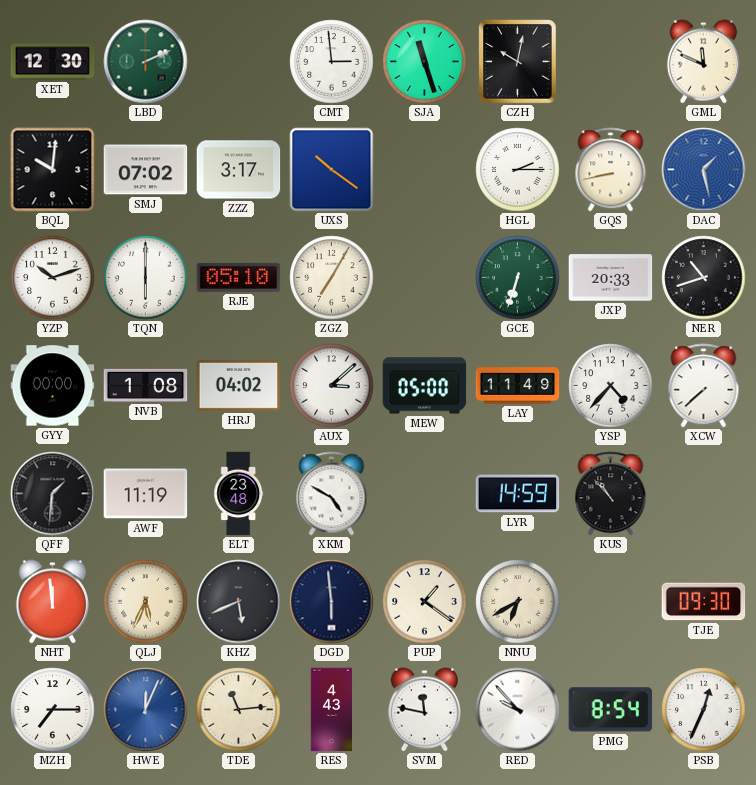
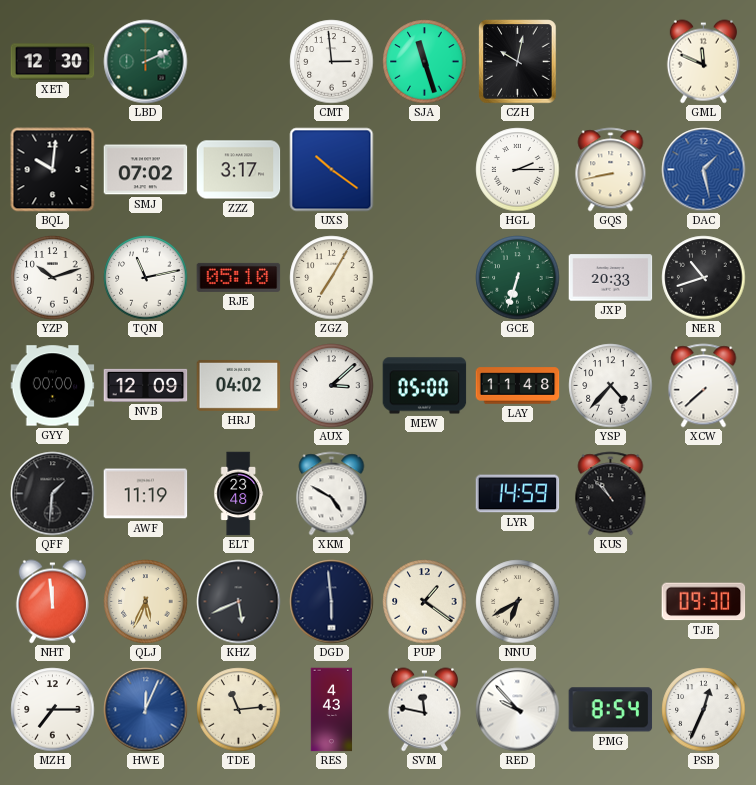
TQN: 6:00 -> 11:13 (146, 278)
NVB: 1:08 -> 12:09 (146, 385)
LAY: 11:49 -> 11:48 (518, 386)
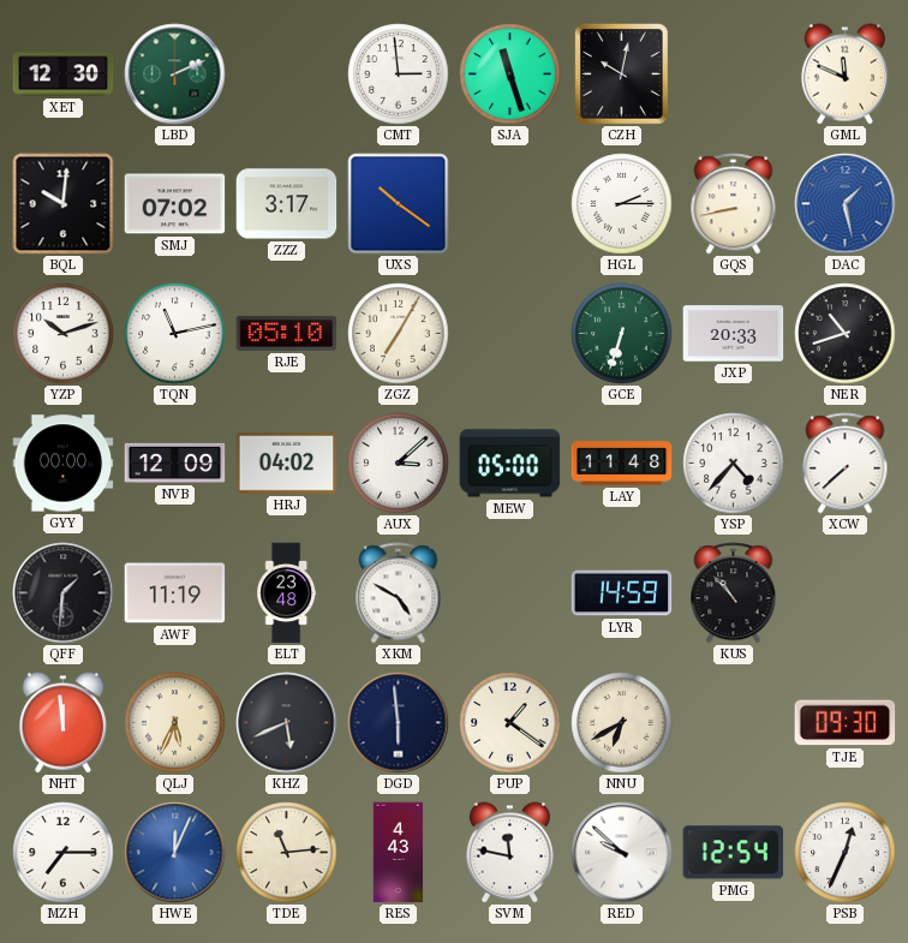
RED: 9:53 -> 9:52 (622, 853)
PMG: 8:54 -> 12:54 (734, 853)
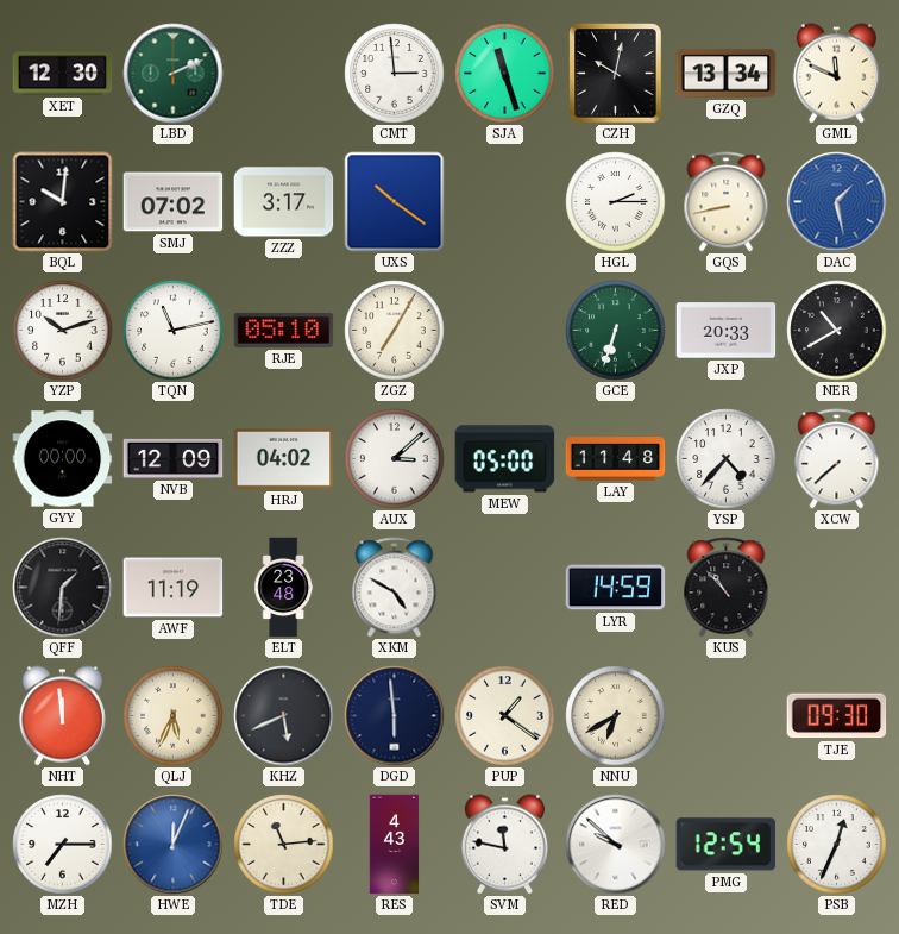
GZQ: none -> 13:34 (727, 74)
NER: 10:42 -> 10:40 (837, 331)
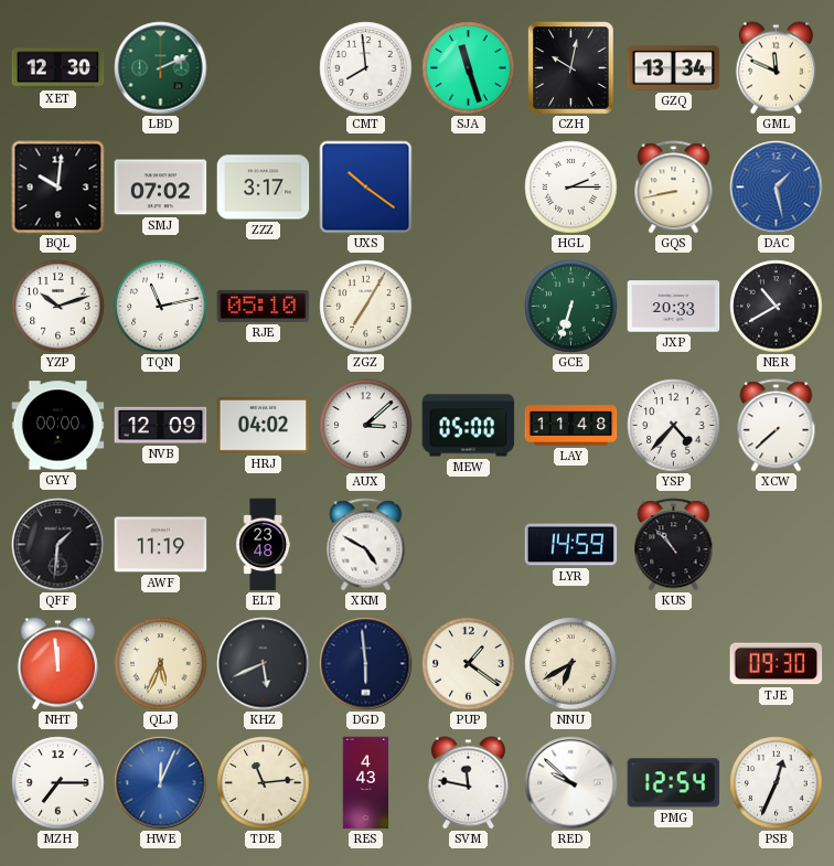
CMT: 2:59 -> 7:59 (366, 68)
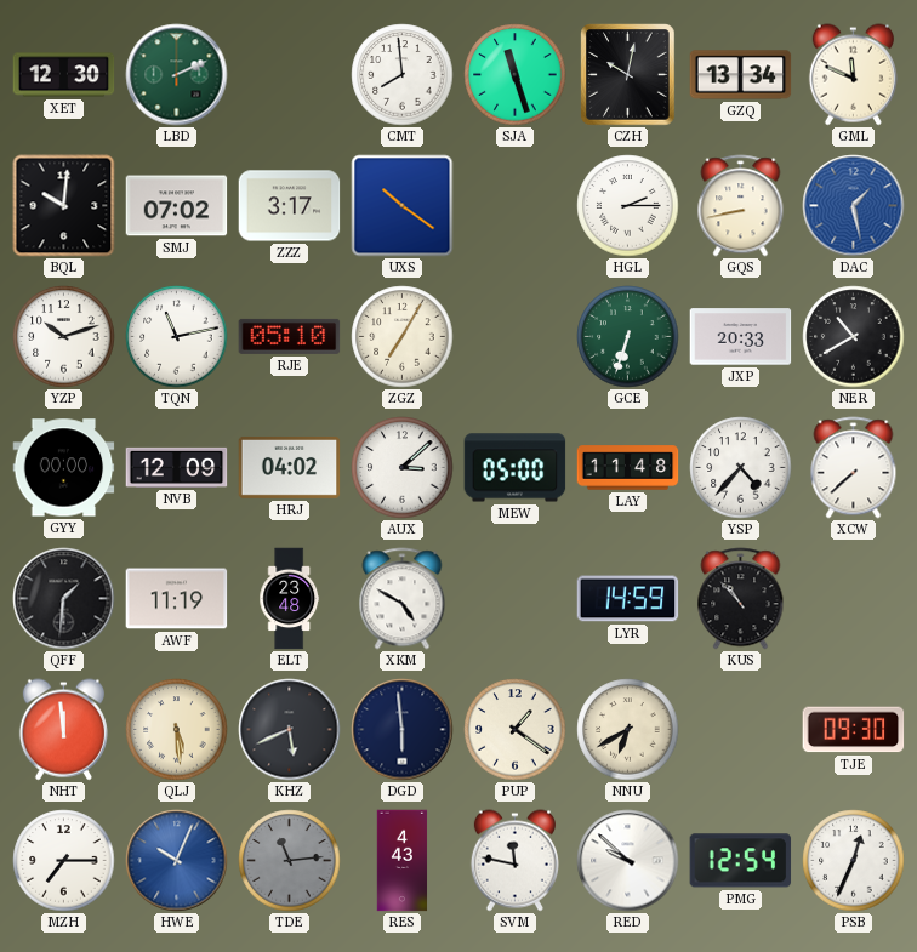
QLJ: 5:34 -> 5:29 (177, 730)
HWE: 12:04 -> 10:04 (177, 861)
TDE dial: cream -> grey (290, 861)
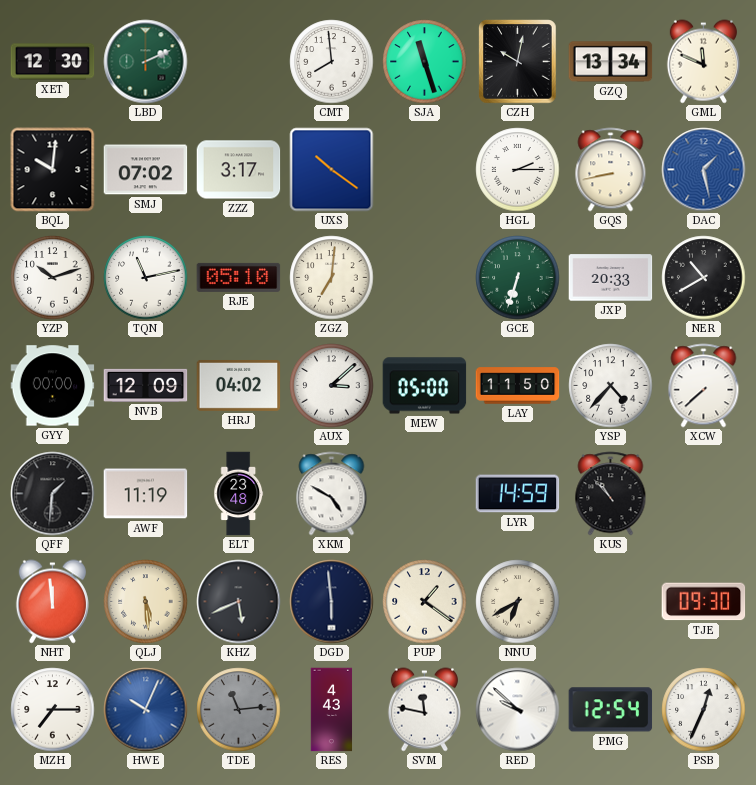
ZGZ: 7:05 -> 7:01 (332, 278)
LAY: 11:48 -> 11:50 (518, 386)
